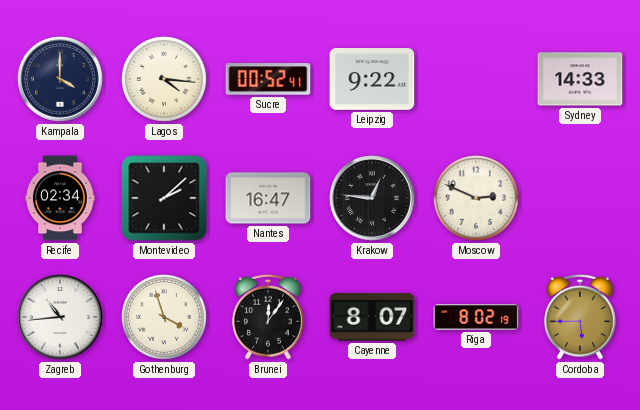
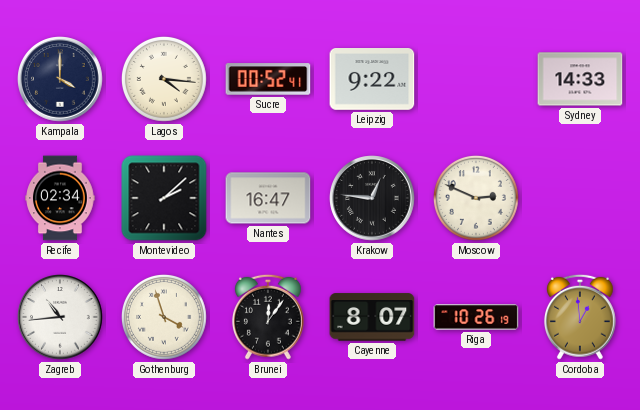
Riga: 8:02 -> 10:26 (476, 317)
Cordoba: 5:45 -> 12:59 (580, 317)
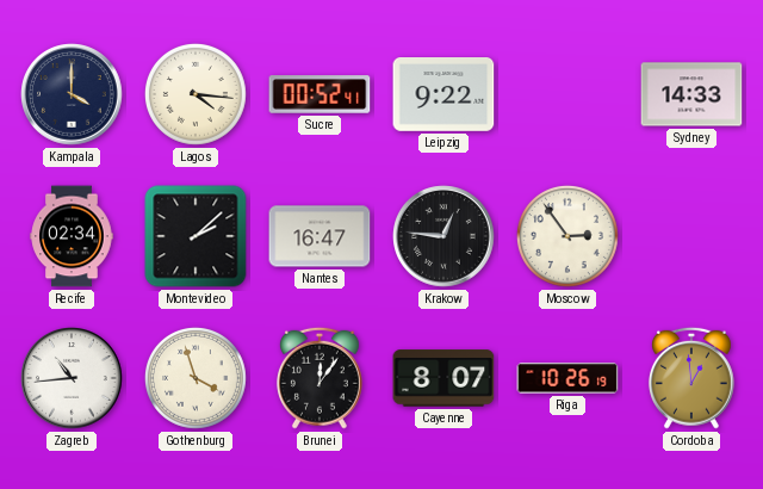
Moscow: 2:49 -> 2:54 (567, 236)
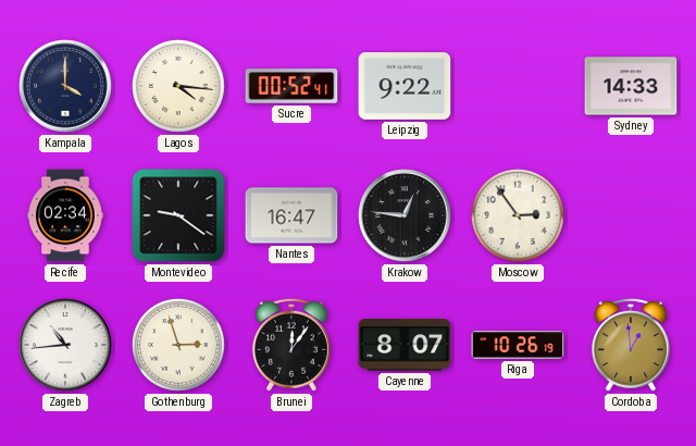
Montevideo: 2:08 -> 9:21 (178, 215)
Gothenburg: 3:57 -> 2:57 (178, 345)
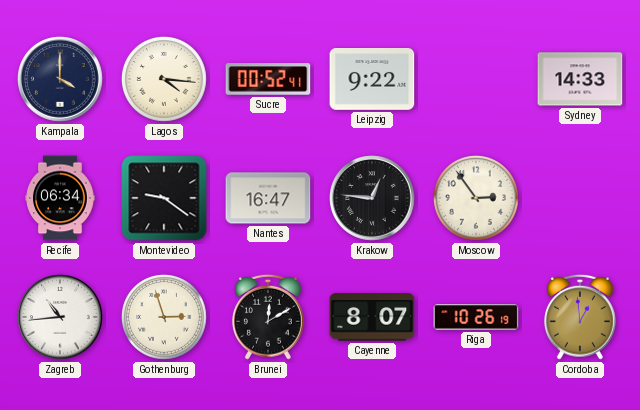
Recife: 02:34 -> 06:34 (60, 198)
Brunei: 12:06 -> 12:10 (268, 317)
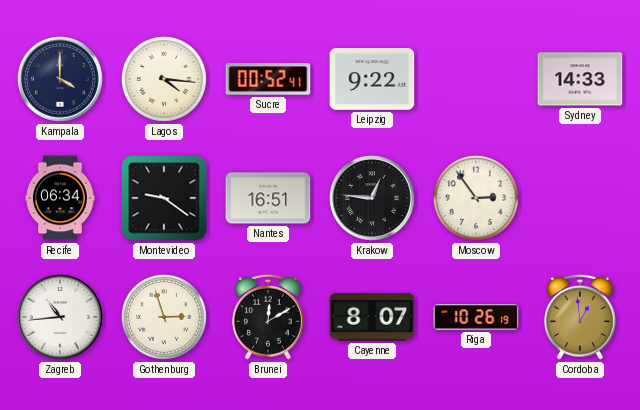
Nantes: 16:47 -> 16:51 (268, 198)
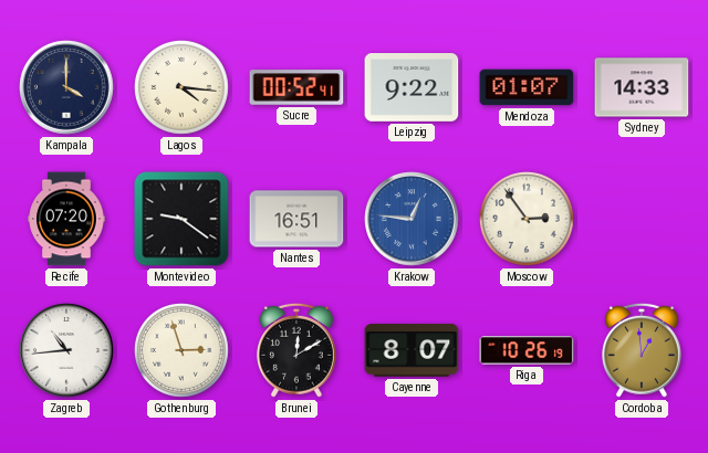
Mendoza: none -> 01:07 (527, 87)
Recife: 06:34 -> 07:20 (66, 219)
Krakow dial: black -> blue (412, 219)
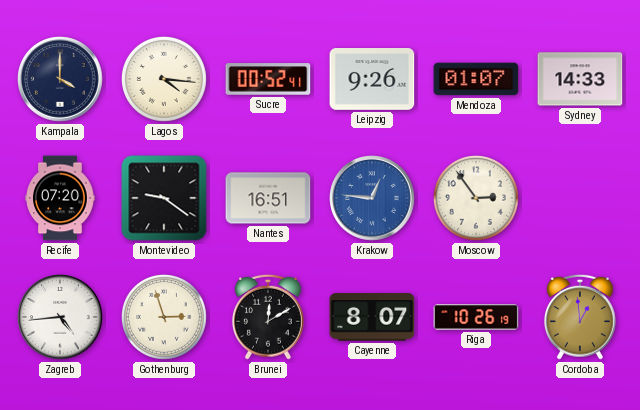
Leipzig: 9:22 -> 9:26 (372, 80)
Zagreb: 10:44 -> 4:44 (60, 317)
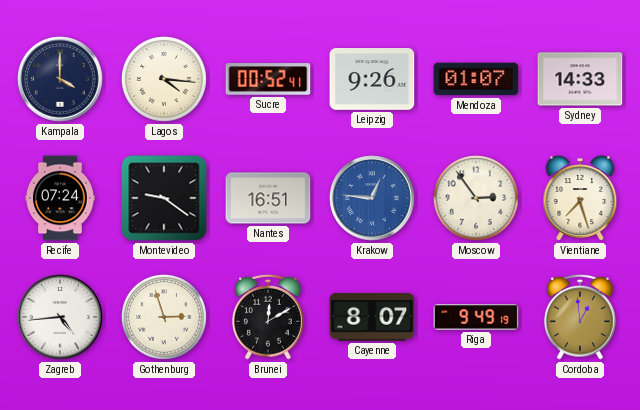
Recife: 07:20 -> 07:24 (60, 198)
Vientiane: none -> 7:27 (580, 198)
Riga: 10:26 -> 9:49 (476, 317)
